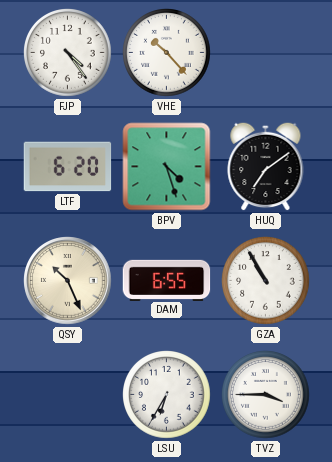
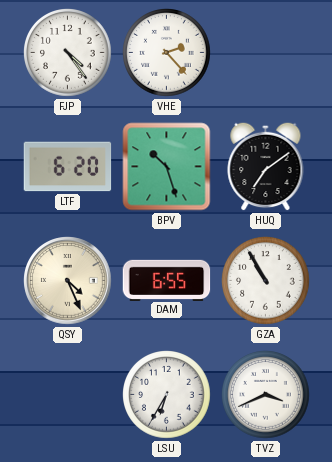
VHE: 10:23 -> 2:23 (167, 53)
BPV: 4:27 -> 10:27 (167, 167)
QSY: 10:26 -> 4:26 (68, 281)
TVZ: 3:45 -> 3:41 (266, 395)
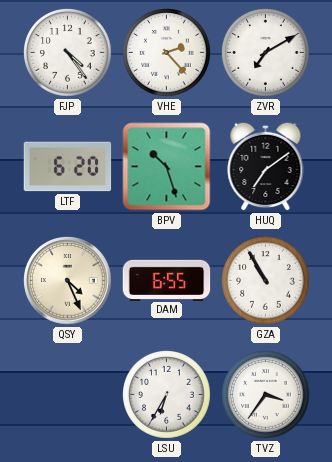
ZVR: none -> 7:10 (266, 53)
TVZ: 3:41 -> 3:36 (266, 395)
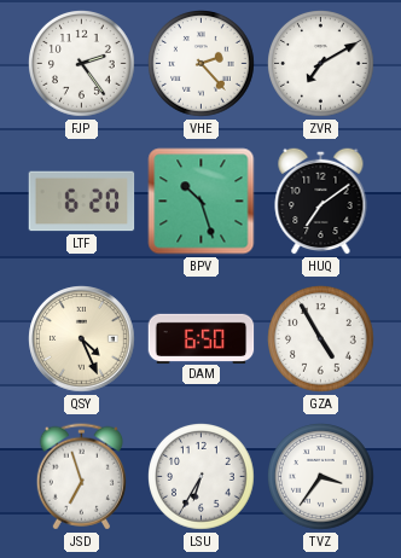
FJP: 4:24 -> 2:24 (82, 64)
DAM: 6:55 -> 6:50 (202, 338)
GZA: 10:55 -> 4:55 (321, 339)
JSD: none -> 6:57 (81, 477)
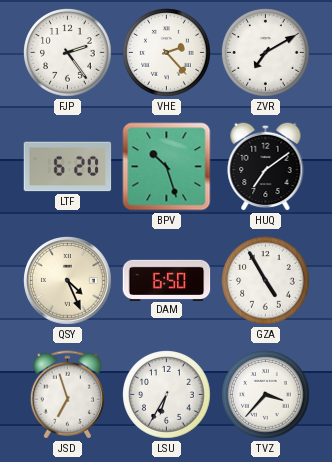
TVZ: 3:36 -> 3:37 (266, 395)
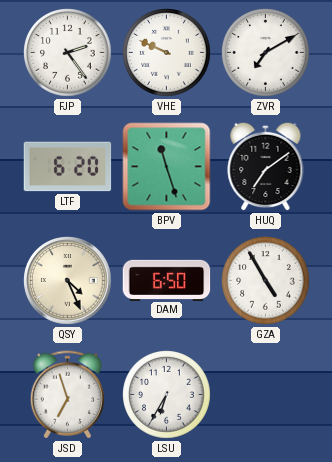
VHE: 2:23 -> 9:49 (167, 53)
BPV: 10:27 -> 11:27 (167, 167)
TVZ: 3:37 -> none (266, 395)
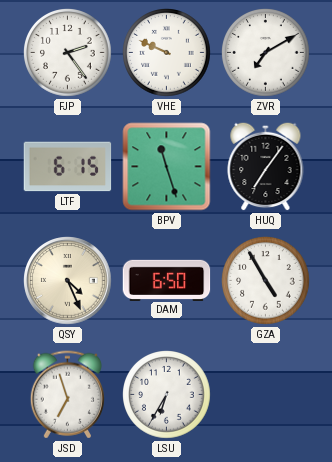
LTF: 6:20 -> 6:15 (68, 167)
HUQ: 7:09 -> 7:06 (266, 166)
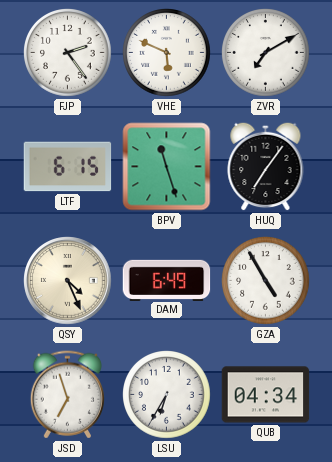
VHE: 9:49 -> 5:49 (167, 53)
DAM: 6:50 -> 6:49 (167, 280)
QUB: none -> 04:34 (266, 395)
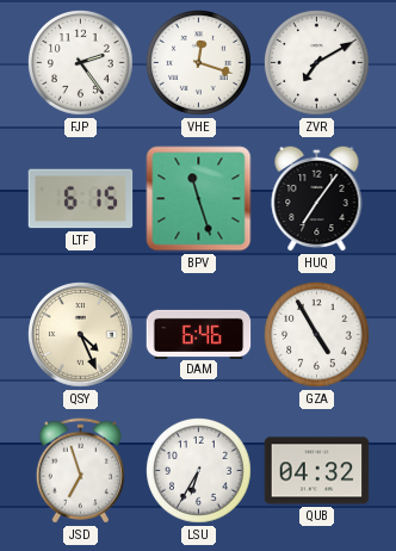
VHE: 5:49 -> 12:18 (199, 63)
DAM: 6:49 -> 6:46 (199, 334)
QUB: 04:34 -> 04:32 (317, 471)
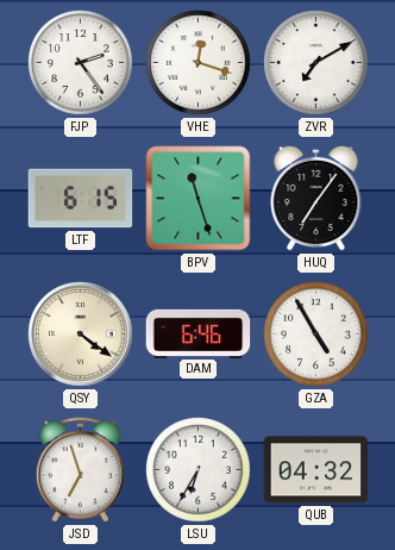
QSY: 4:26 -> 4:21 (81, 335)
